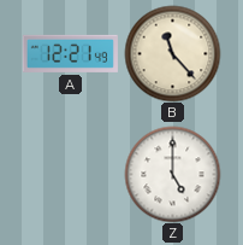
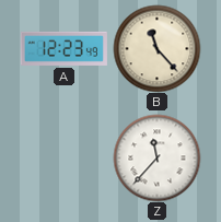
A: 12:21 -> 12:23 (63, 48)
Z: 5:00 -> 11:37 (156, 157)
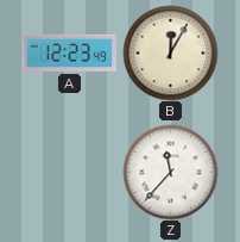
B: 11:23 -> 12:05 (170, 52)
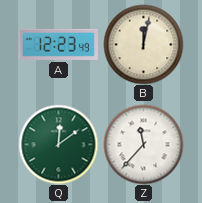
B: 12:05 -> 12:02 (143, 44)
Q: none -> 12:09 (58, 144)
